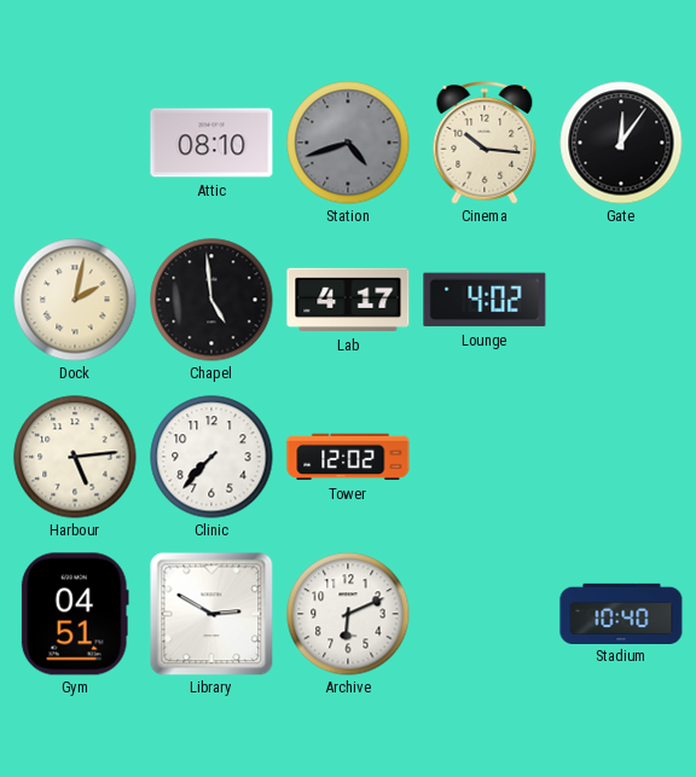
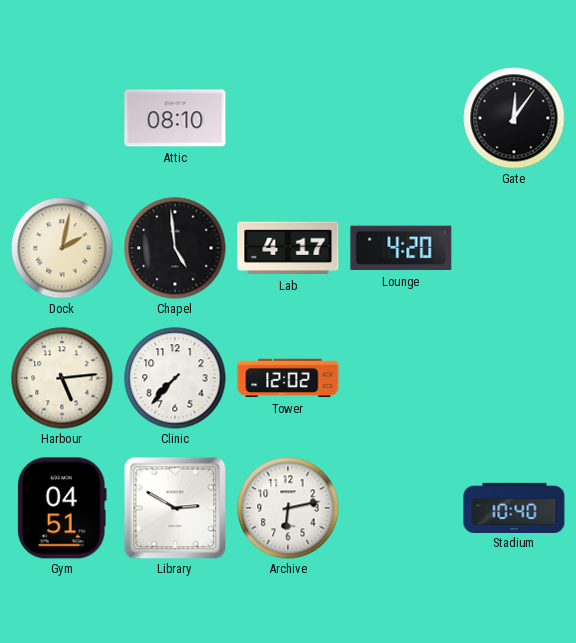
Station: 4:42 -> none (348, 143)
Cinema: 10:16 -> none (485, 144)
Lounge: 4:02 -> 4:20 (401, 248)
Archive: 6:11 -> 6:13 (288, 508)
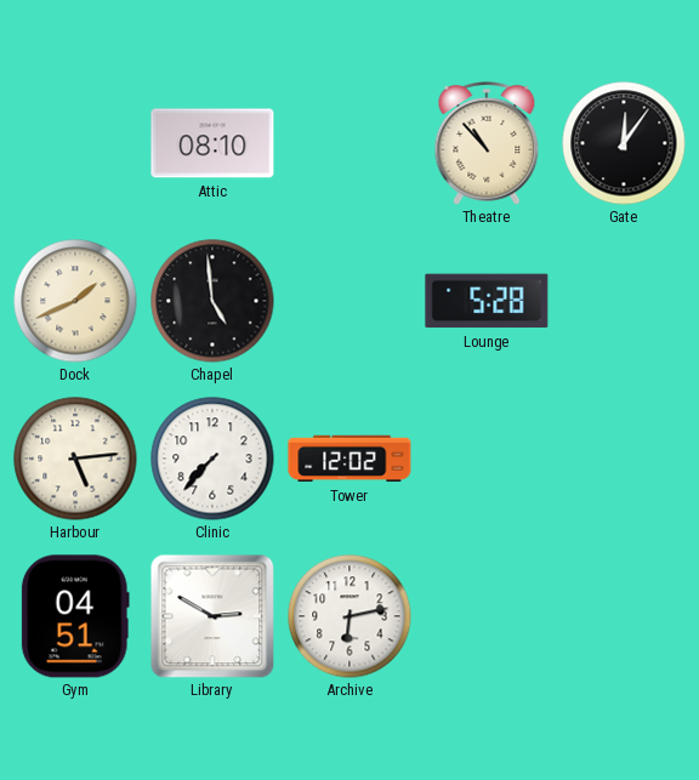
Theatre: none -> 10:53 (487, 144)
Dock: 2:02 -> 1:41 (75, 301)
Lab: 4:17 -> none (288, 248)
Lounge: 4:20 -> 5:28 (487, 301)
Stadium: 10:40 -> none (514, 507)
